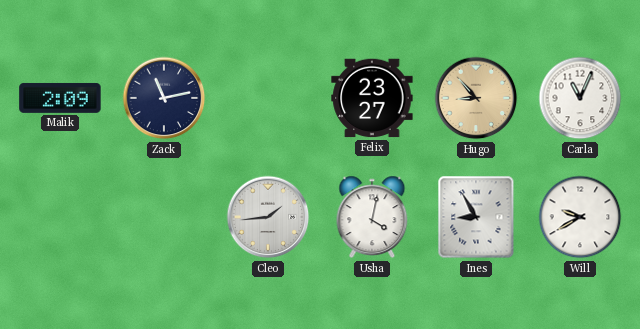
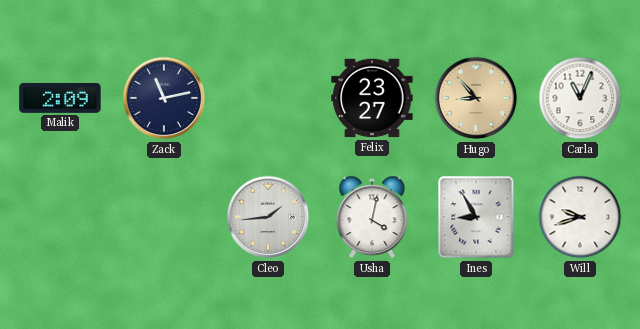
Will: 9:40 -> 9:42 (580, 217)
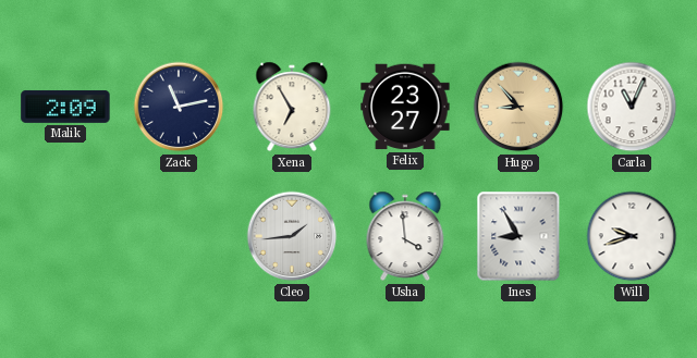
Xena: none -> 6:55 (292, 107)
Usha: 4:02 -> 3:59 (405, 236)
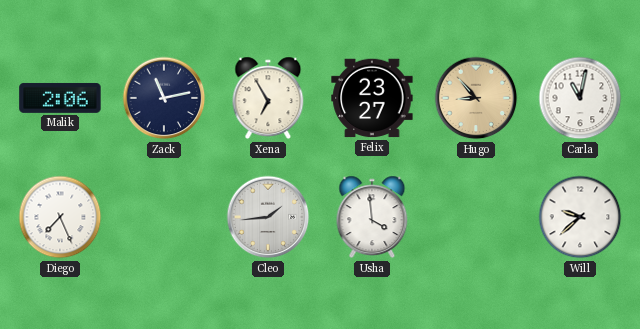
Malik: 2:09 -> 2:06 (60, 98)
Carla: 11:04 -> 11:02 (580, 98)
Diego: none -> 7:26 (60, 217)
Ines: 8:55 -> none (518, 236)
Will: 9:42 -> 9:38 (580, 217)
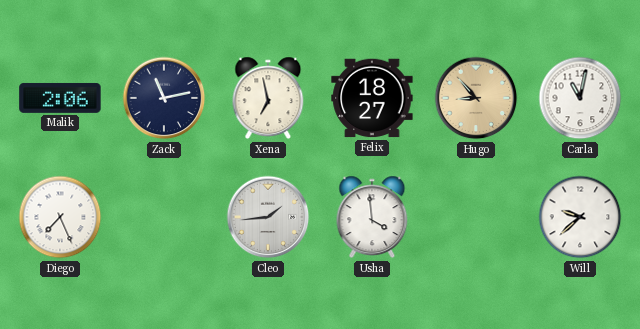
Xena: 6:55 -> 6:58 (268, 98)
Felix: 23:27 -> 18:27 (372, 98)
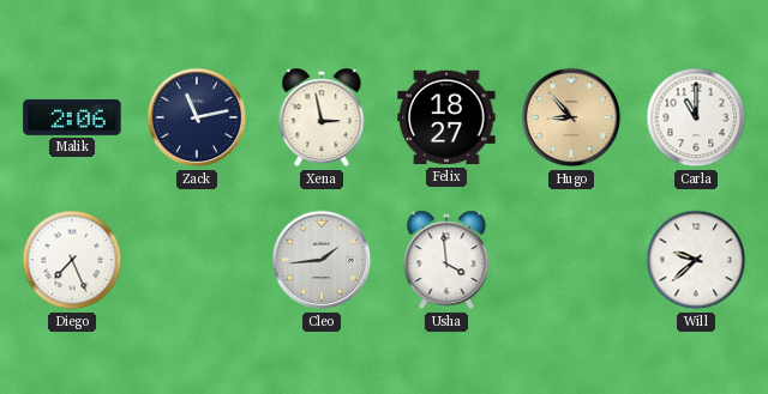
Xena: 6:58 -> 2:58 (322, 117)
Carla: 11:02 -> 11:00 (696, 117)
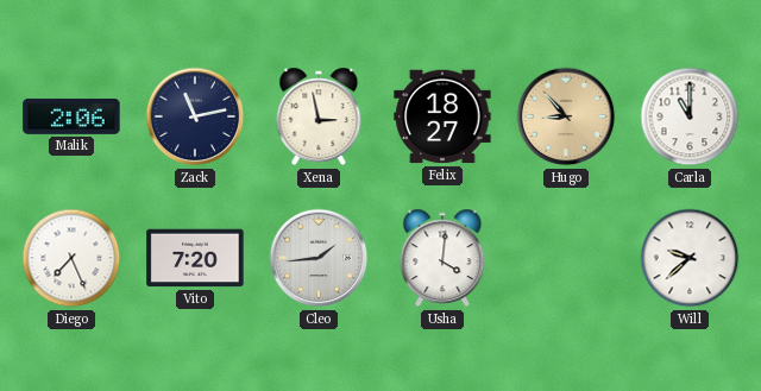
Vito: none -> 7:20 (195, 258)
Usha: 3:59 -> 4:01 (442, 258)
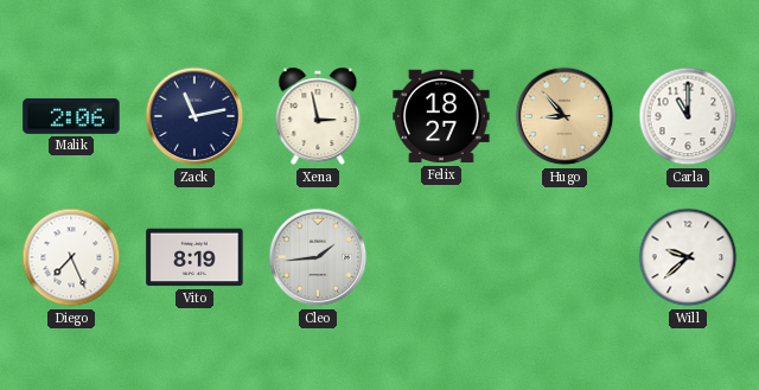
Vito: 7:20 -> 8:19 (194, 257)
Usha: 4:01 -> none (442, 258)
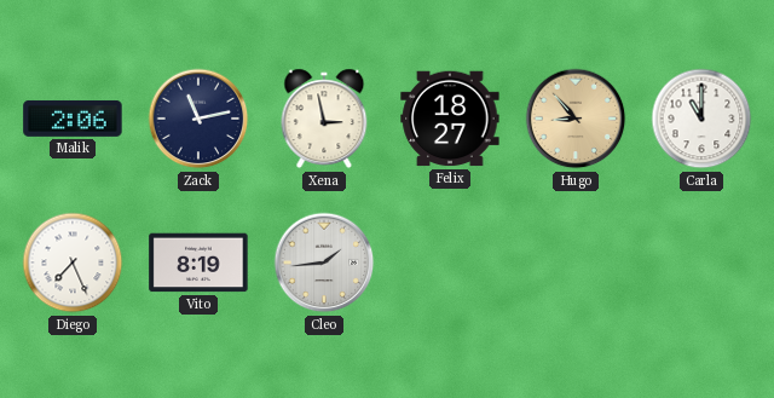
Will: 9:38 -> none (688, 257)
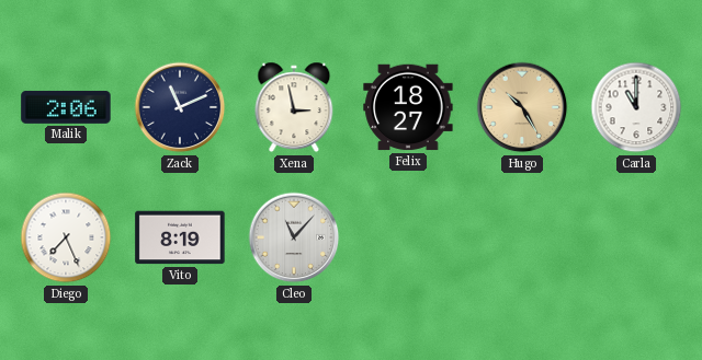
Zack: 11:13 -> 11:11 (180, 107)
Hugo: 8:53 -> 10:25 (522, 107)
Cleo: 1:44 -> 11:07 (294, 237)
